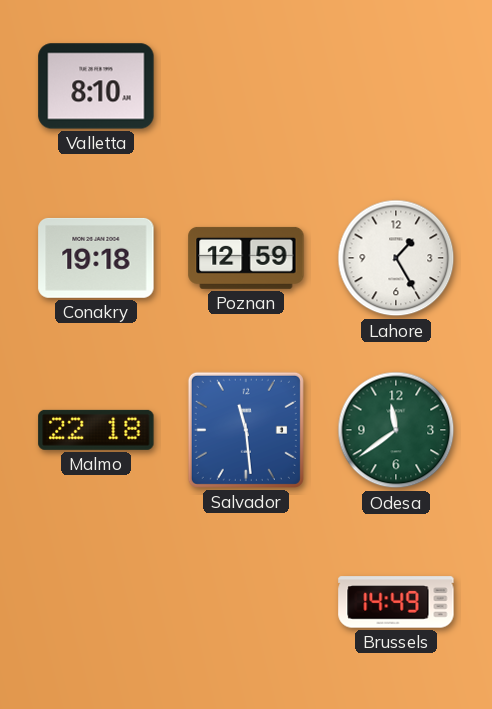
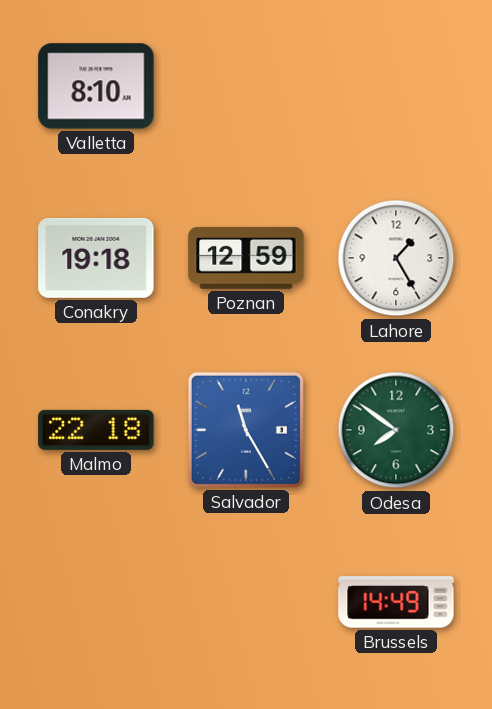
Salvador: 11:29 -> 11:25 (246, 430)
Odesa: 11:39 -> 7:51 (396, 430)
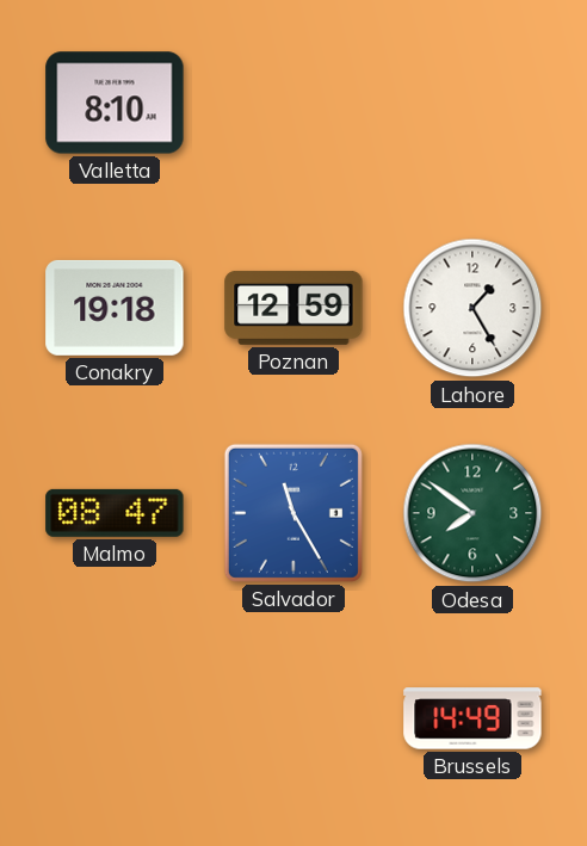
Malmo: 22:18 -> 08:47 (115, 513)
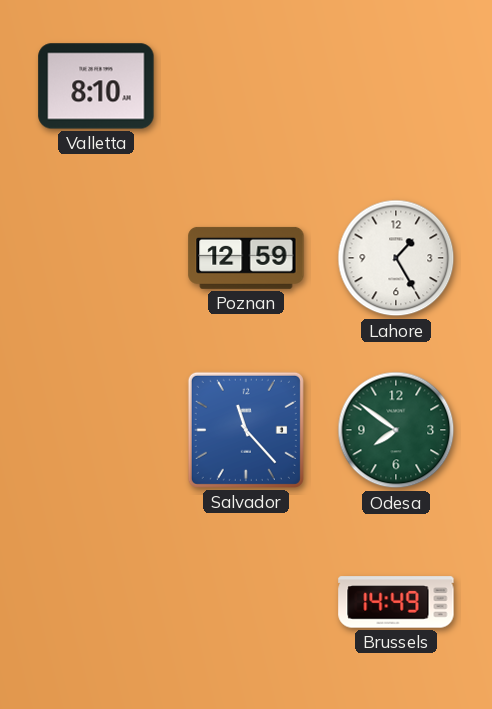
Conakry: 19:18 -> none (115, 308)
Malmo: 08:47 -> none (115, 513)
Salvador: 11:25 -> 11:23 (246, 430)
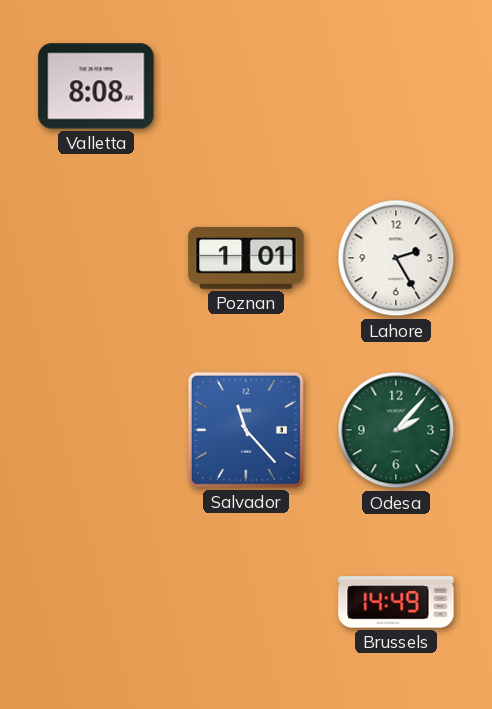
Valletta: 8:10 -> 8:08 (96, 86)
Poznan: 12:59 -> 1:01 (246, 258)
Lahore: 1:25 -> 2:25 (396, 258)
Odesa: 7:51 -> 2:07 (396, 430)
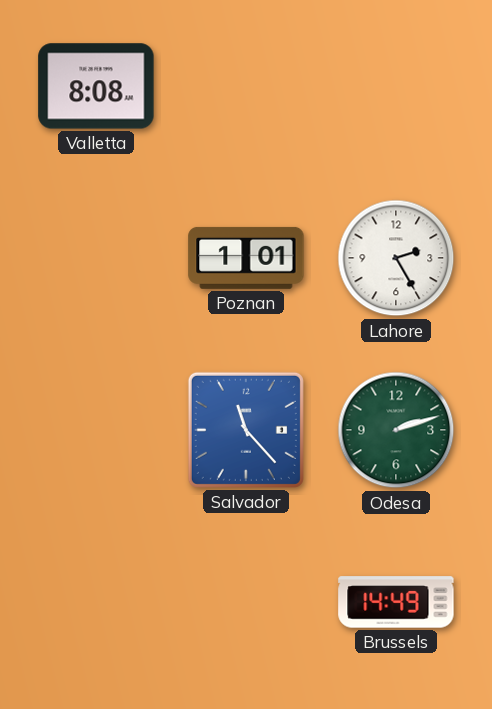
Odesa: 2:07 -> 2:12 (396, 430)
